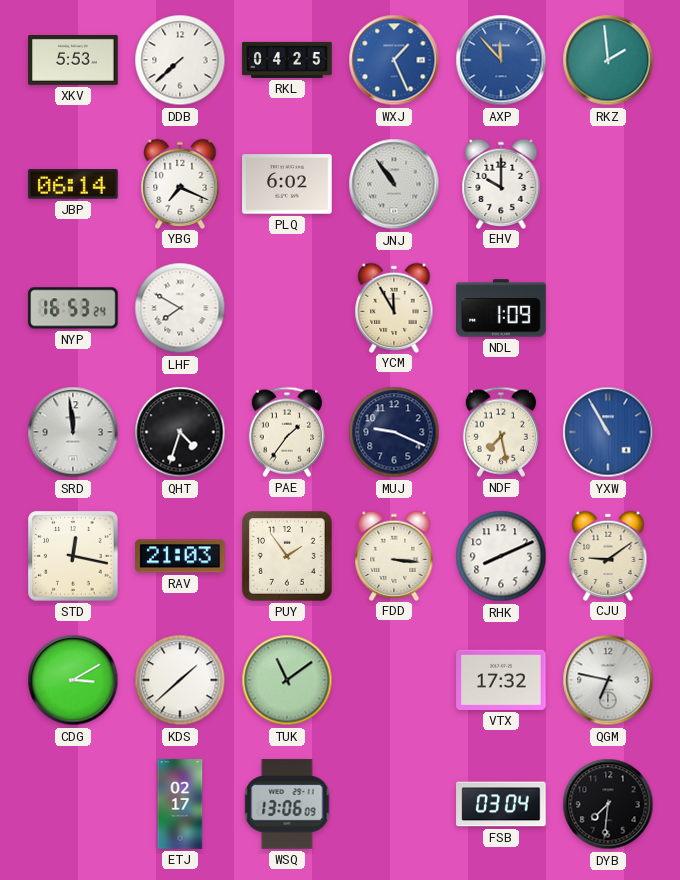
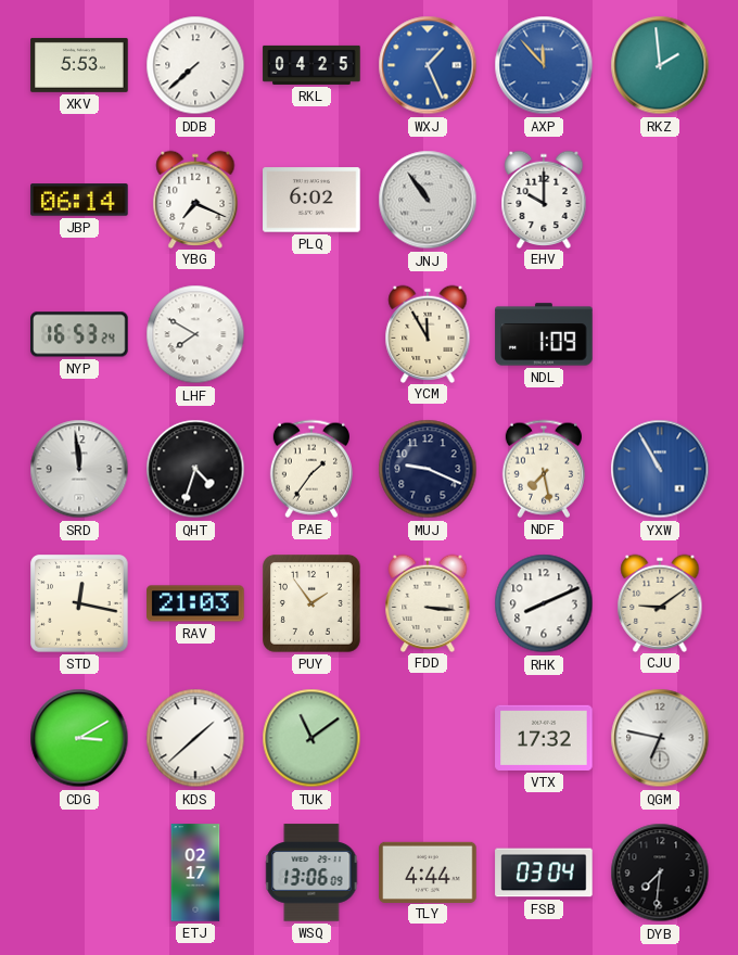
TLY: none -> 4:44 (428, 871)
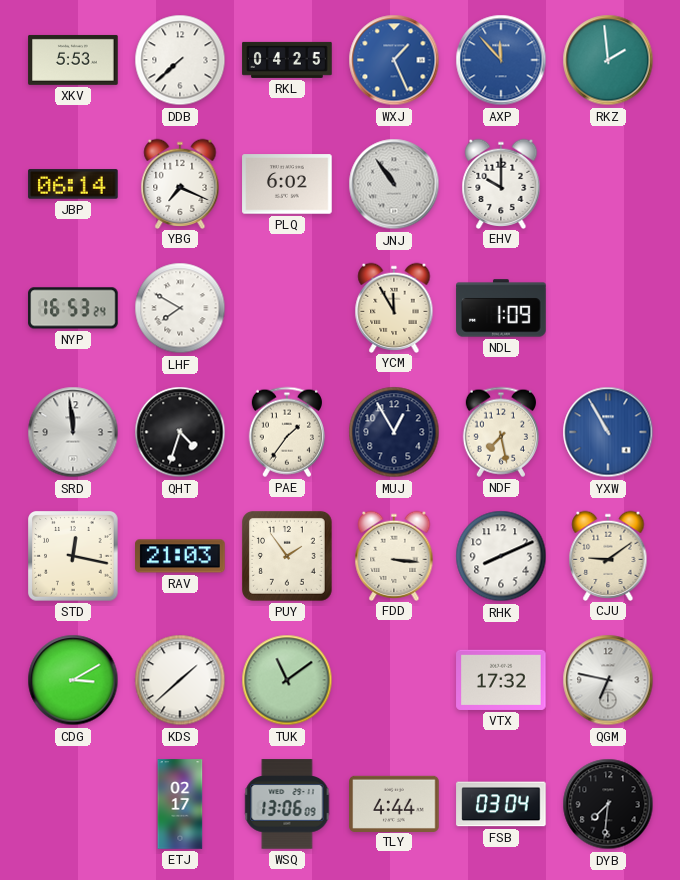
MUJ: 9:19 -> 12:55 (394, 432)
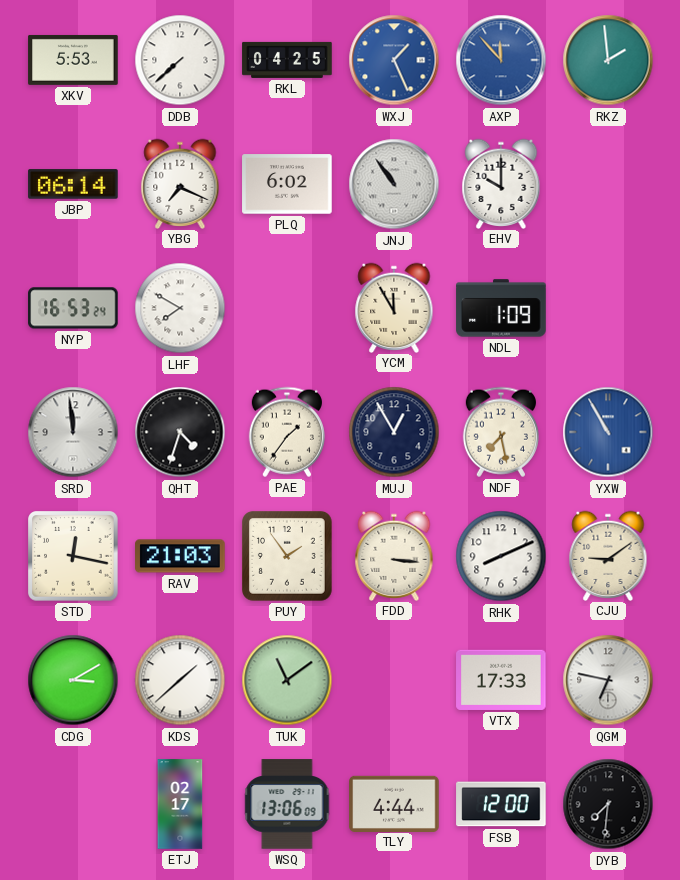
VTX: 17:32 -> 17:33 (501, 680)
FSB: 03:04 -> 12:00 (501, 804)
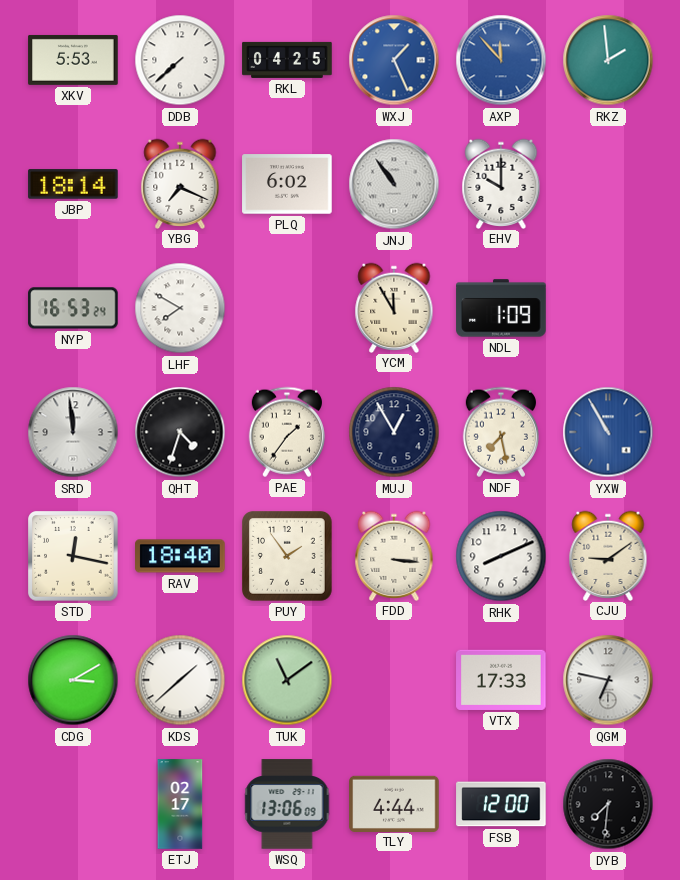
JBP: 06:14 -> 18:14 (73, 184)
RAV: 21:03 -> 18:40 (180, 556)
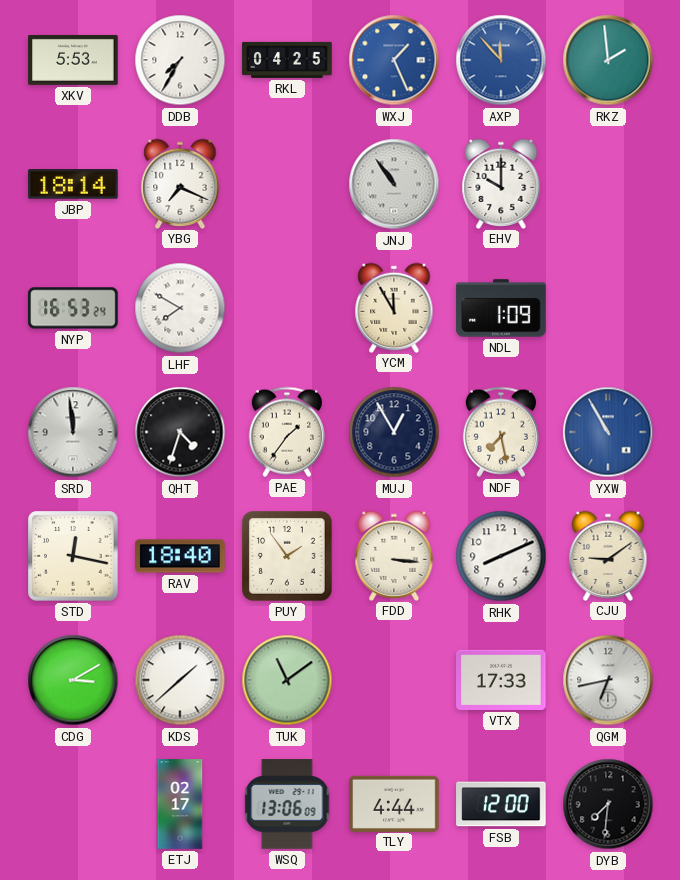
DDB: 7:38 -> 7:35 (180, 60)
PLQ: 6:02 -> none (287, 184)
QGM: 6:47 -> 6:43 (608, 680)
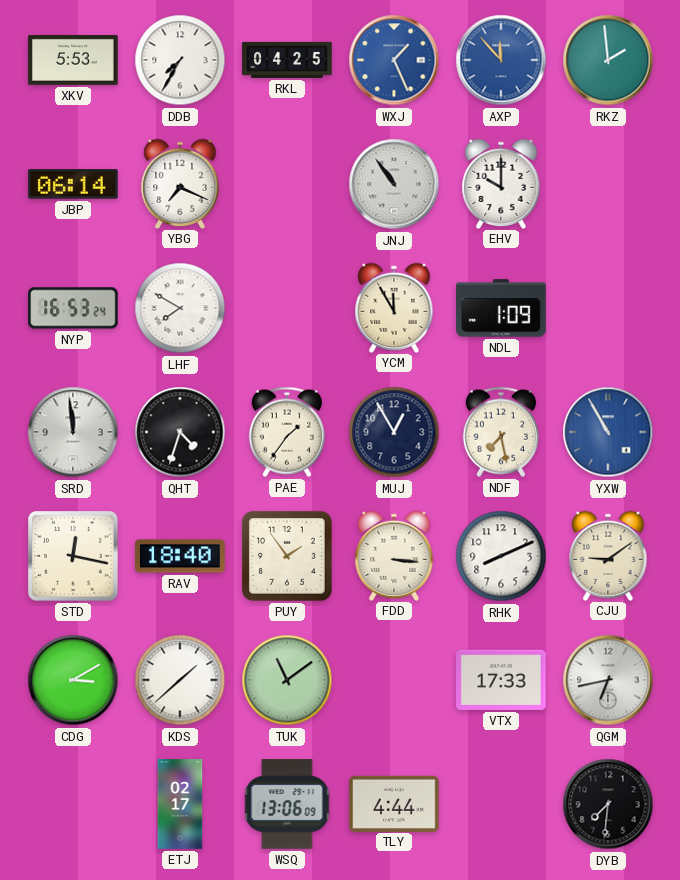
JBP: 18:14 -> 06:14 (73, 184)
FSB: 12:00 -> none (501, 804)
